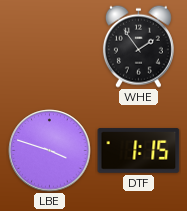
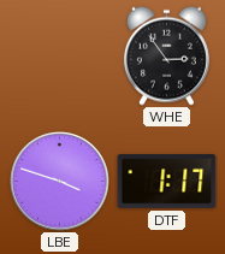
WHE: 1:54 -> 2:54 (166, 55)
DTF: 1:15 -> 1:17 (167, 182)
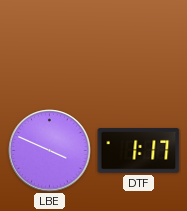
WHE: 2:54 -> none (166, 55)
LBE: 3:48 -> 3:49 (50, 151)
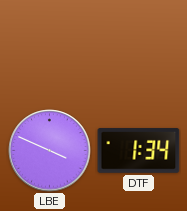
DTF: 1:17 -> 1:34 (139, 151)
